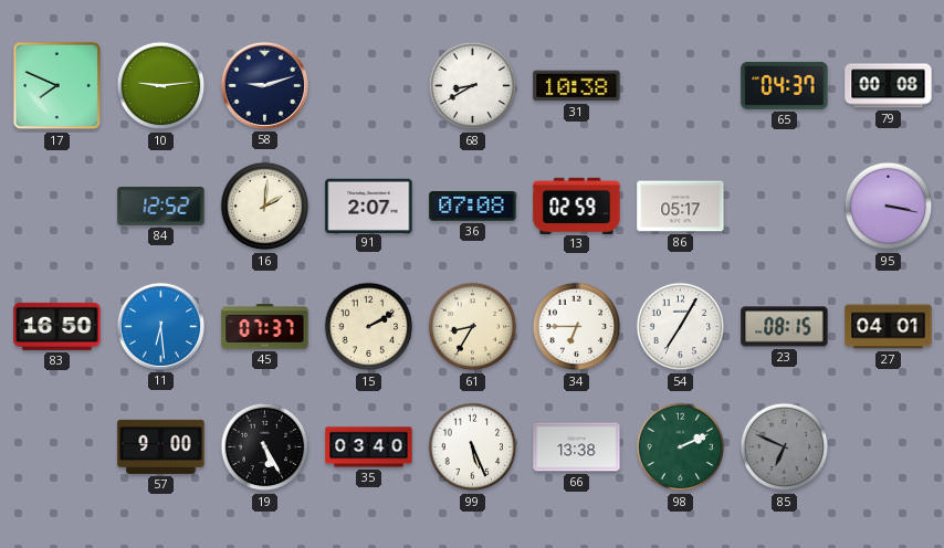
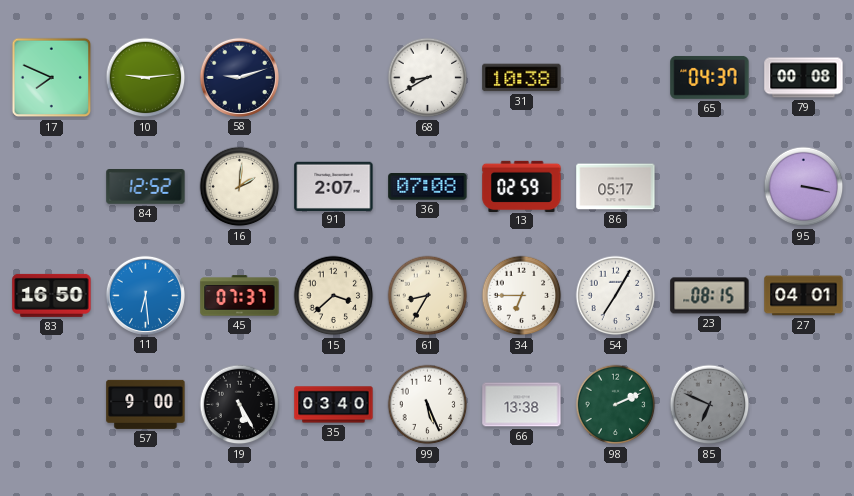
15: 2:10 -> 3:38 (334, 296)
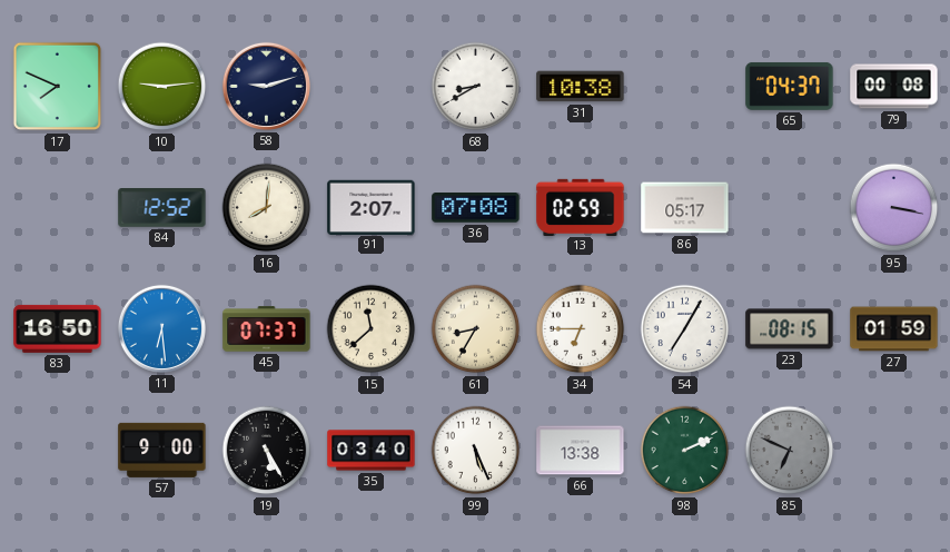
16: 2:01 -> 8:01 (267, 208)
15: 3:38 -> 11:38 (372, 329)
27: 04:01 -> 01:59 (894, 329)
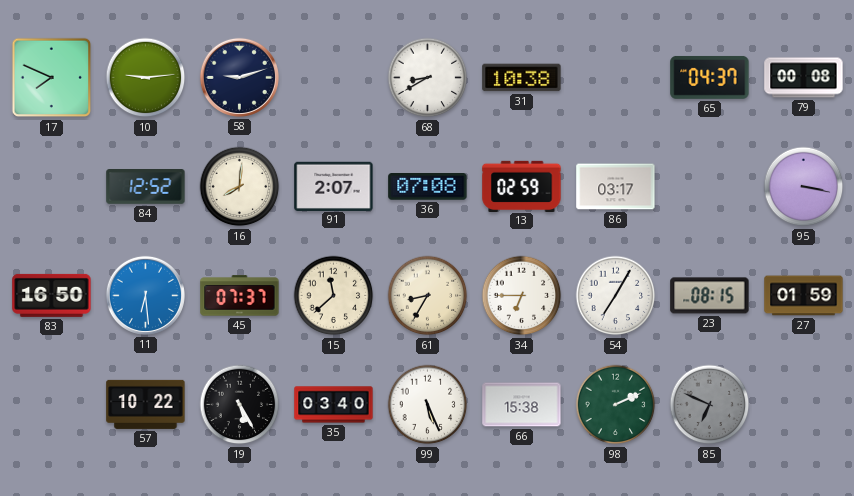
86: 05:17 -> 03:17 (616, 187)
57: 9:00 -> 10:22 (146, 404)
66: 13:38 -> 15:38 (522, 405)
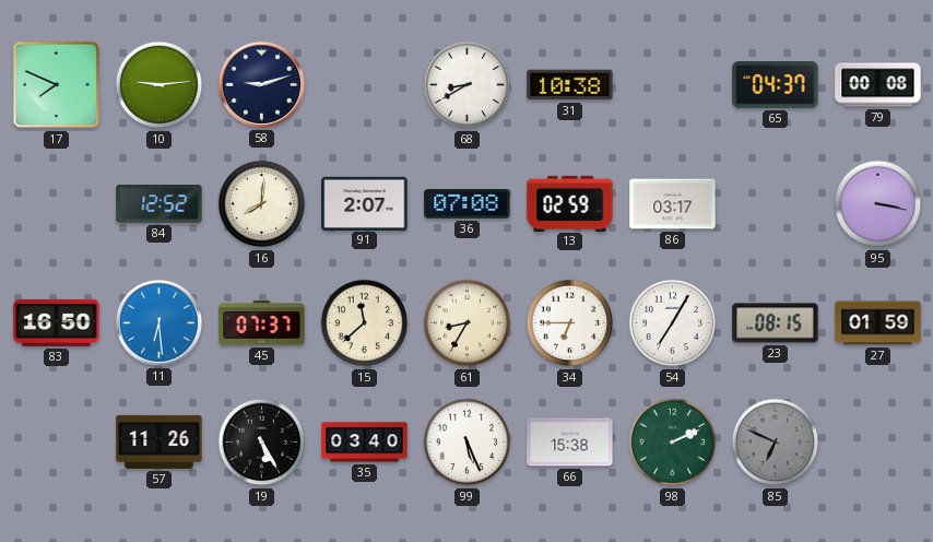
57: 10:22 -> 11:26 (160, 441)
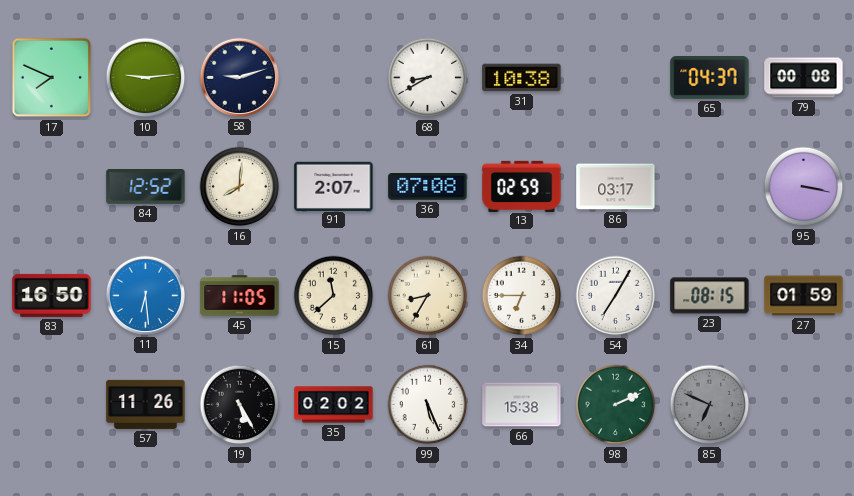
45: 07:37 -> 11:05 (240, 296)
35: 03:40 -> 02:02 (334, 405)
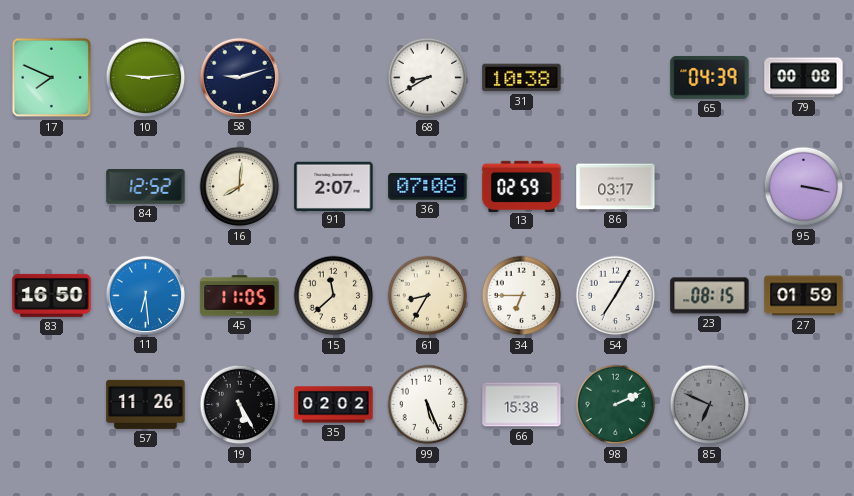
65: 04:37 -> 04:39 (710, 77)
